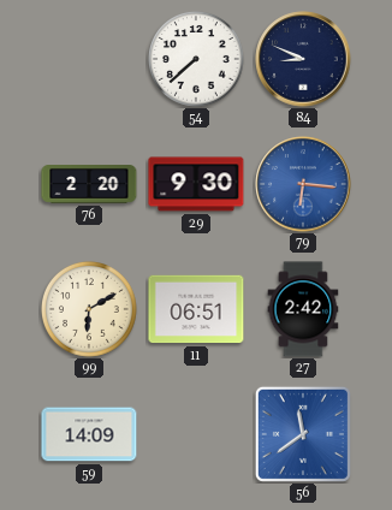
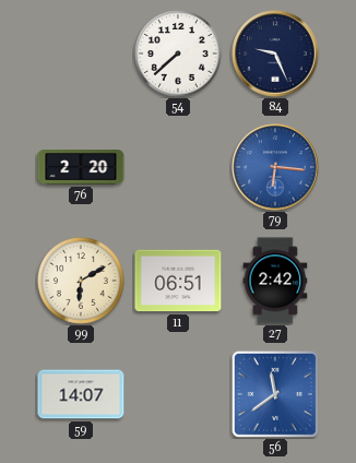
84: 8:49 -> 9:26 (275, 54)
29: 9:30 -> none (196, 184)
59: 14:09 -> 14:07 (81, 394)
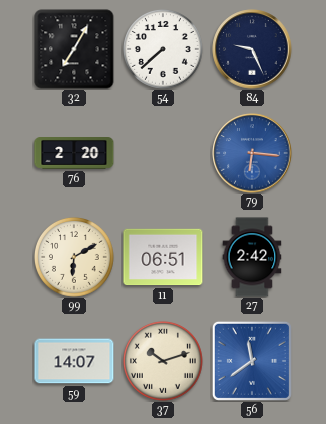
32: none -> 7:05 (74, 49)
37: none -> 10:12 (163, 361)
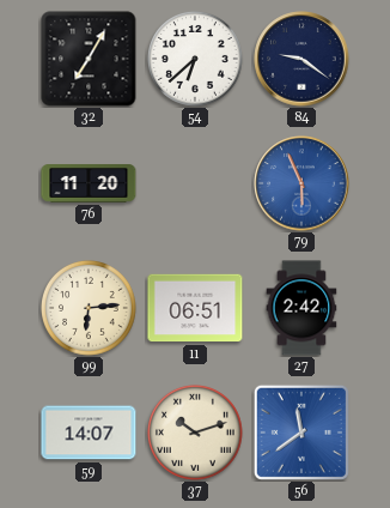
54: 7:38 -> 6:38 (195, 59)
84: 9:26 -> 9:21 (301, 59)
76: 2:20 -> 11:20 (89, 185)
79: 6:16 -> 5:56 (301, 183)
99: 6:10 -> 6:14 (89, 308)
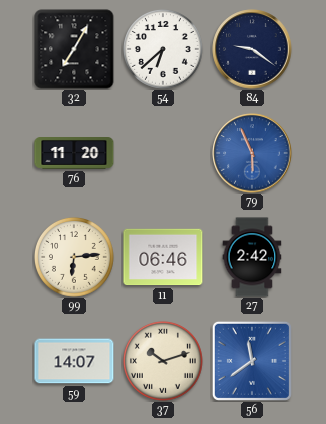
11: 06:51 -> 06:46 (163, 257)
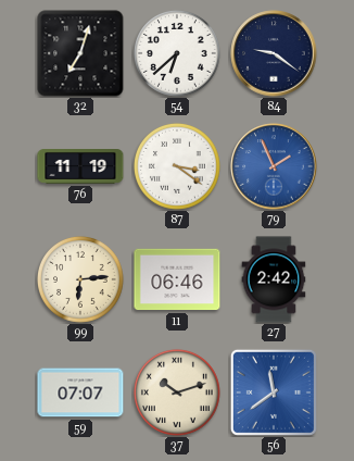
32: 7:05 -> 7:03 (80, 53)
76: 11:20 -> 11:19 (80, 167)
87: none -> 3:21 (177, 166)
79: 5:56 -> 1:56 (274, 166)
59: 14:07 -> 07:07 (80, 393)
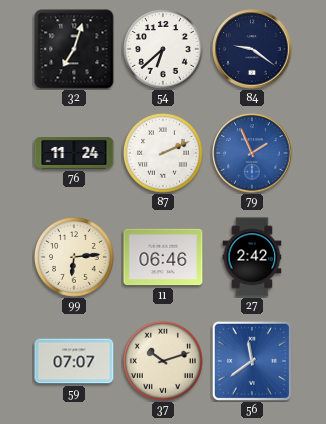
76: 11:19 -> 11:24 (74, 154)
87: 3:21 -> 2:11 (163, 153)
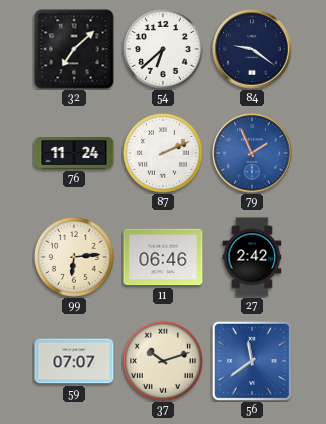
32: 7:03 -> 7:08 (74, 49)
